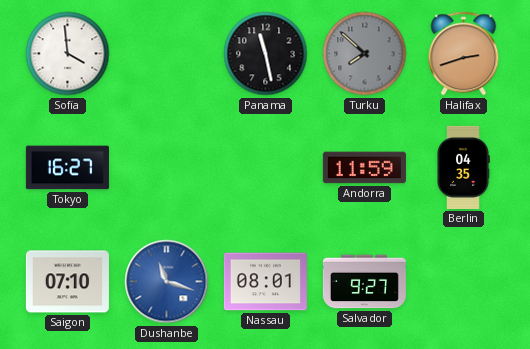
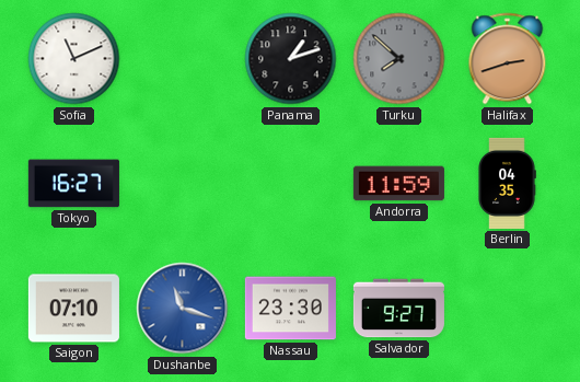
Sofia: 3:59 -> 11:11 (74, 59)
Panama: 11:28 -> 1:12 (291, 59)
Nassau: 08:01 -> 23:30 (290, 309)
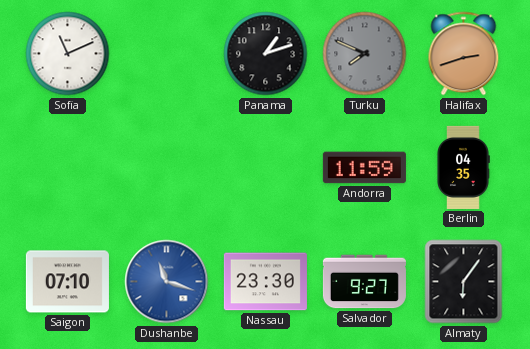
Turku: 7:52 -> 7:49 (365, 54)
Tokyo: 16:27 -> none (73, 184)
Almaty: none -> 6:06 (464, 282)
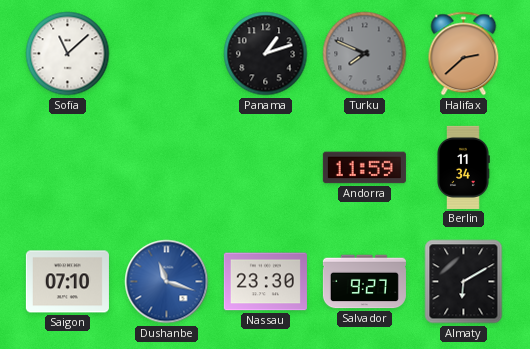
Sofia: 11:11 -> 11:08 (68, 54)
Halifax: 2:42 -> 2:38 (464, 54)
Berlin: 04:35 -> 11:34 (463, 167)
Almaty: 6:06 -> 6:10 (464, 282)
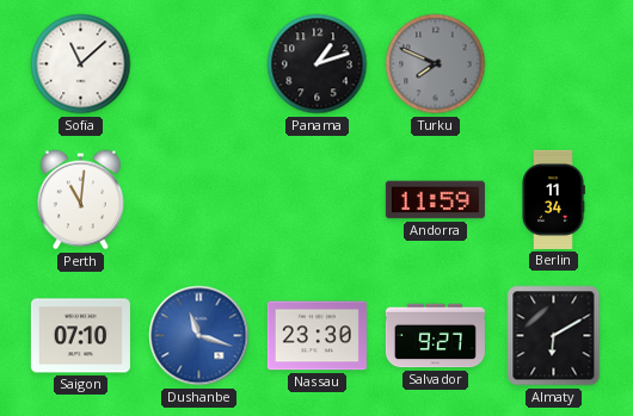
Halifax: 2:38 -> none (464, 54)
Perth: none -> 11:01 (80, 200)
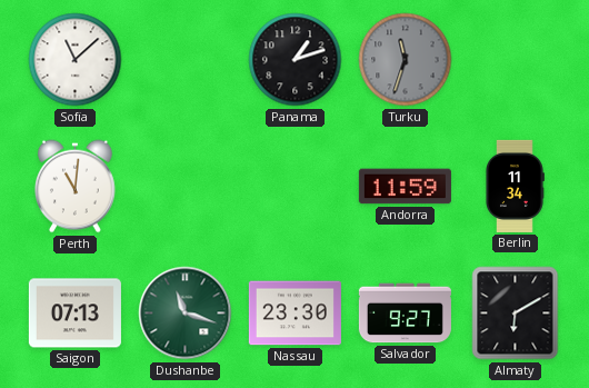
Turku: 7:49 -> 11:33 (406, 60)
Saigon: 07:10 -> 07:13 (74, 314)
Dushanbe dial: blue -> green (186, 314)
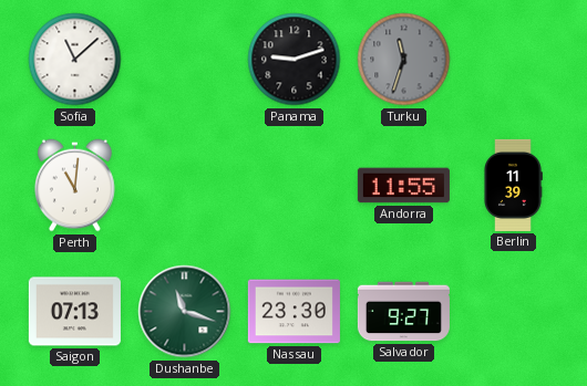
Panama: 1:12 -> 9:12 (295, 60)
Andorra: 11:59 -> 11:55 (403, 186)
Berlin: 11:34 -> 11:39 (513, 185)
Almaty: 6:10 -> none (516, 314)
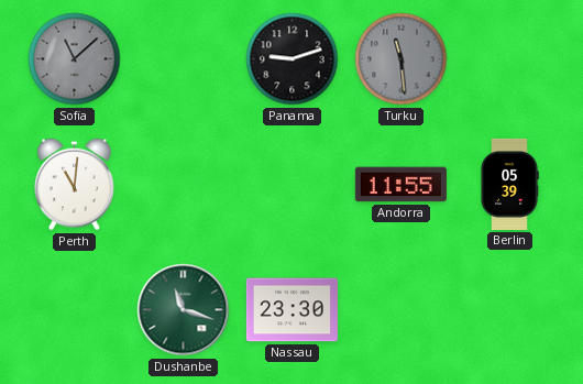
Sofia dial: white -> grey (75, 59)
Turku: 11:33 -> 11:29 (402, 59)
Berlin: 11:39 -> 05:39 (509, 184)
Saigon: 07:13 -> none (74, 312)
Salvador: 9:27 -> none (403, 312)
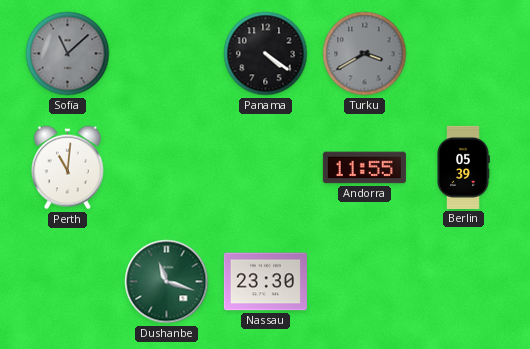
Panama: 9:12 -> 4:21 (266, 54)
Turku: 11:29 -> 3:40 (365, 54)
